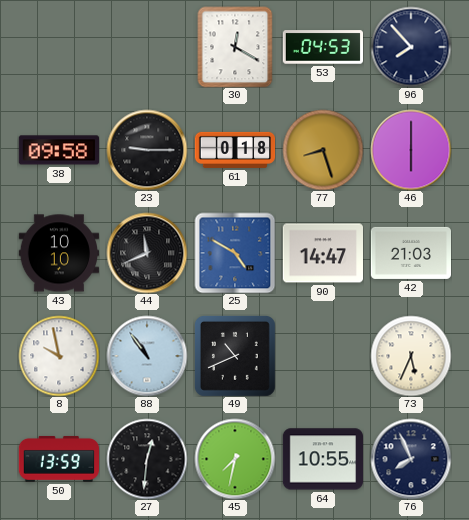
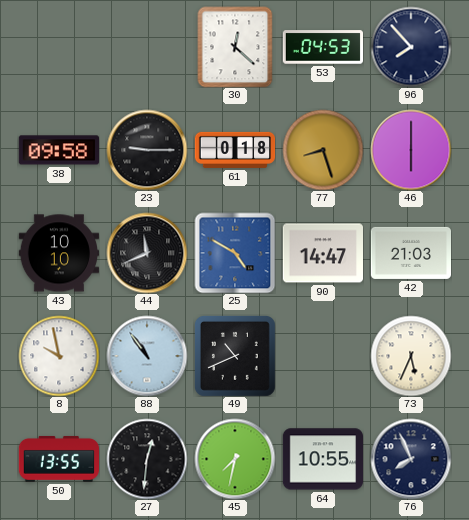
30: 12:20 -> 12:22 (235, 47)
50: 13:59 -> 13:55 (58, 459)
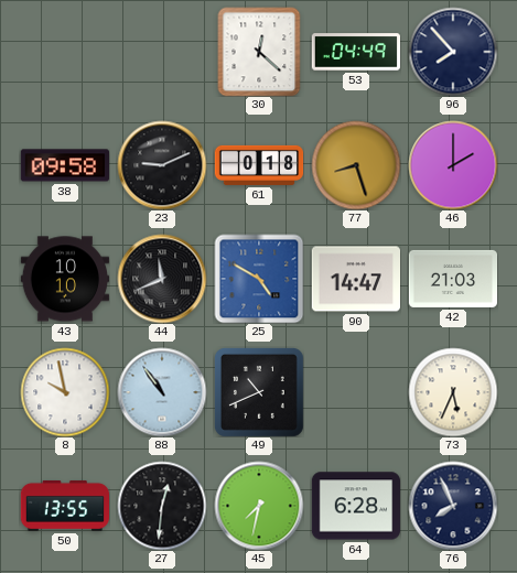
53: 04:53 -> 04:49 (355, 52)
23: 9:15 -> 9:11 (162, 165)
46: 6:00 -> 2:00 (453, 165)
64: 10:55 -> 6:28 (355, 506)
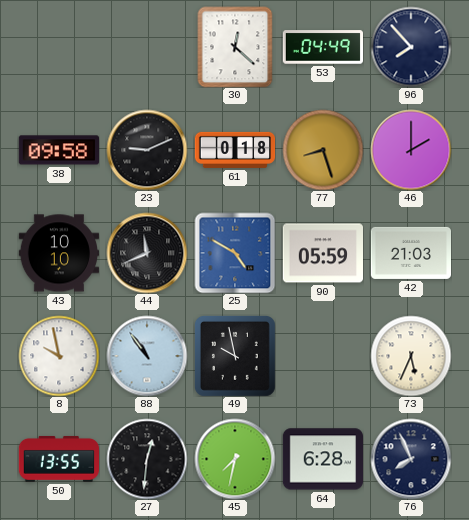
90: 14:47 -> 05:59 (322, 253)
49: 10:41 -> 9:58 (235, 356)
